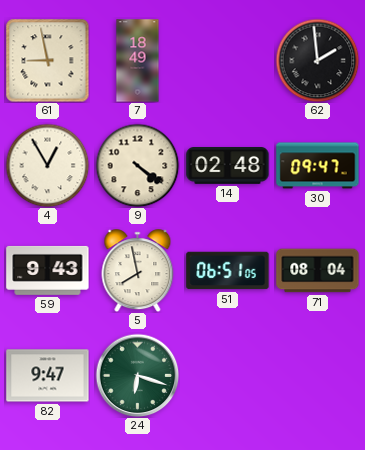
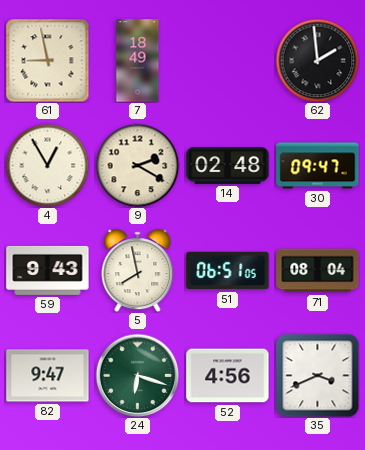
9: 4:21 -> 2:20 (137, 165)
52: none -> 4:56 (228, 376)
35: none -> 3:41 (317, 375)
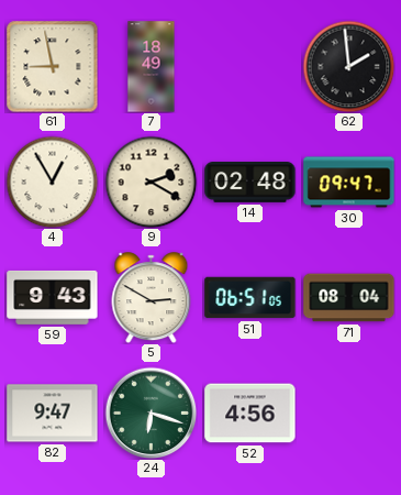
5: 7:58 -> 2:50 (152, 298)
35: 3:41 -> none (317, 375)
